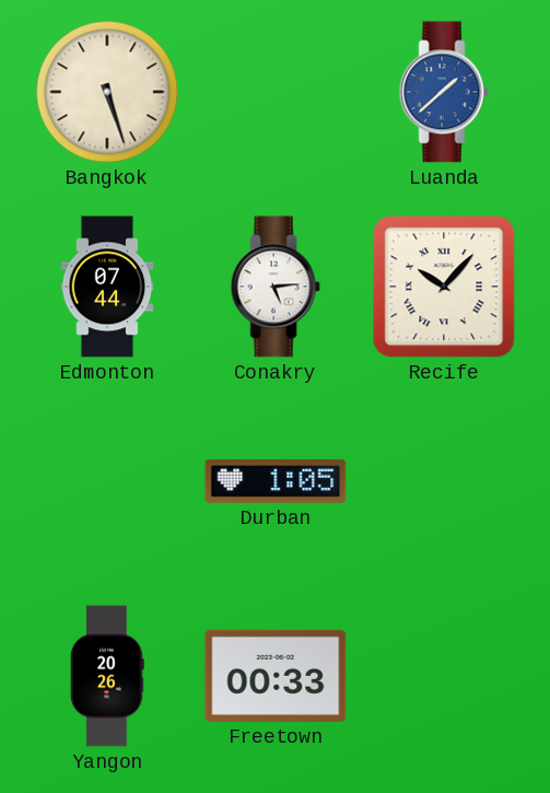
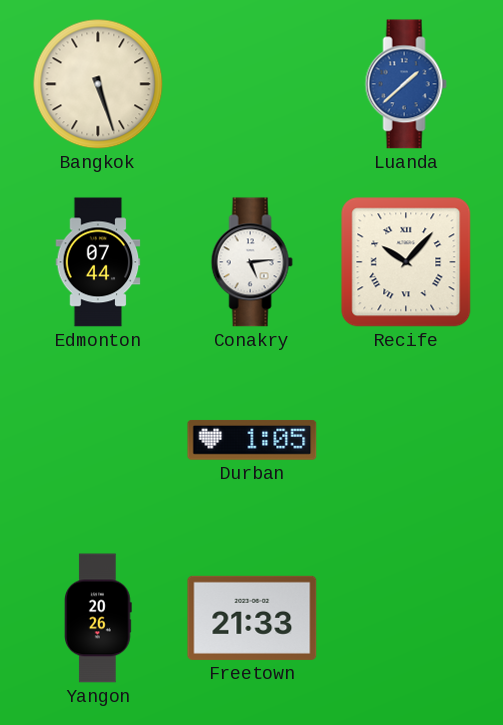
Freetown: 00:33 -> 21:33 (252, 618)
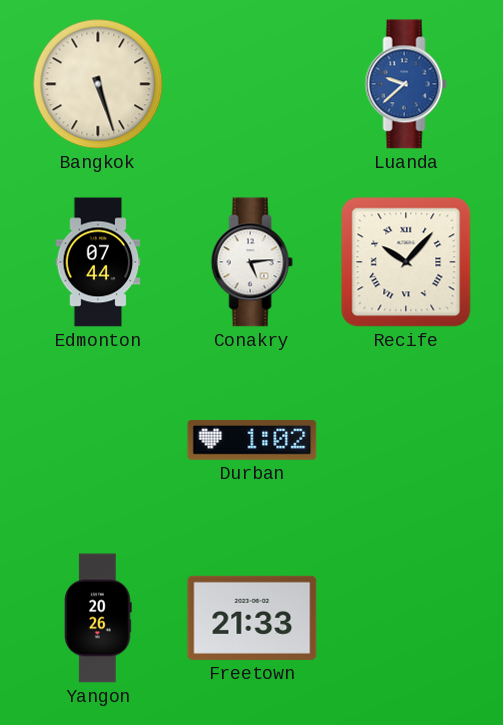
Luanda: 1:38 -> 9:38 (406, 84)
Durban: 1:05 -> 1:02 (252, 440)
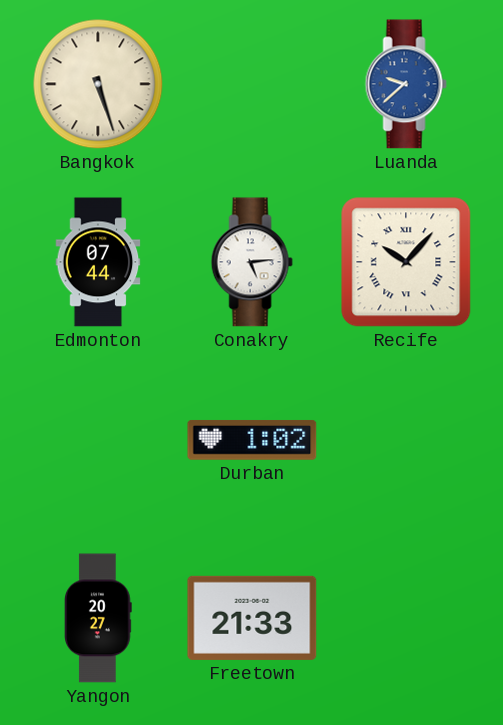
Yangon: 20:26 -> 20:27 (98, 618)
